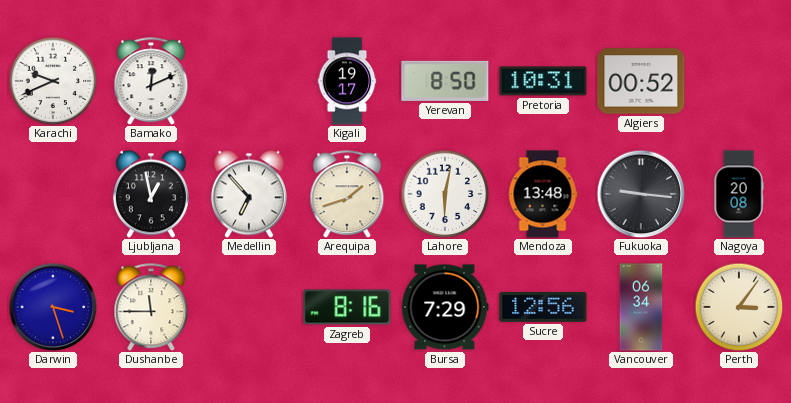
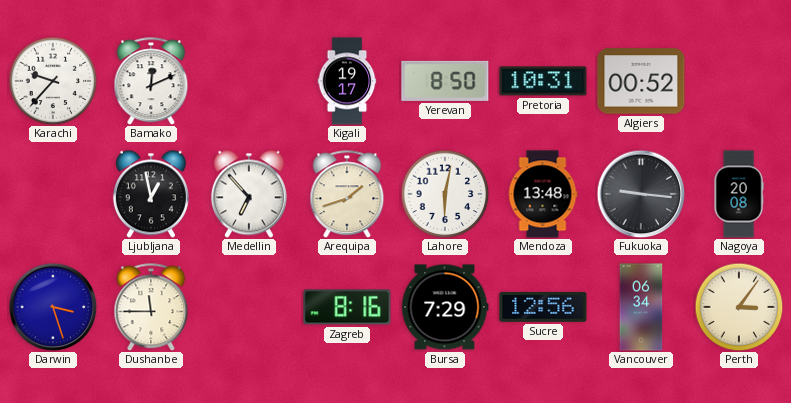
Karachi: 9:41 -> 9:37 (53, 81)
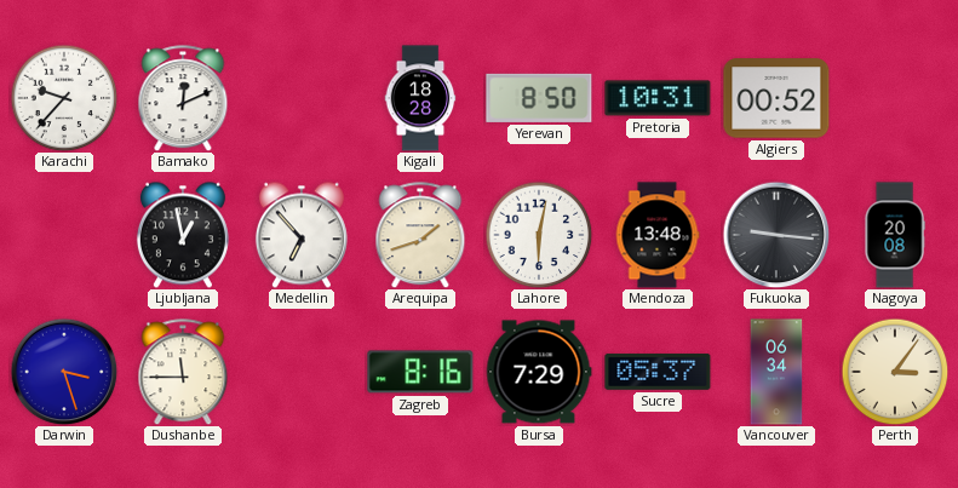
Kigali: 19:17 -> 18:28 (420, 98)
Sucre: 12:56 -> 05:37 (658, 372)
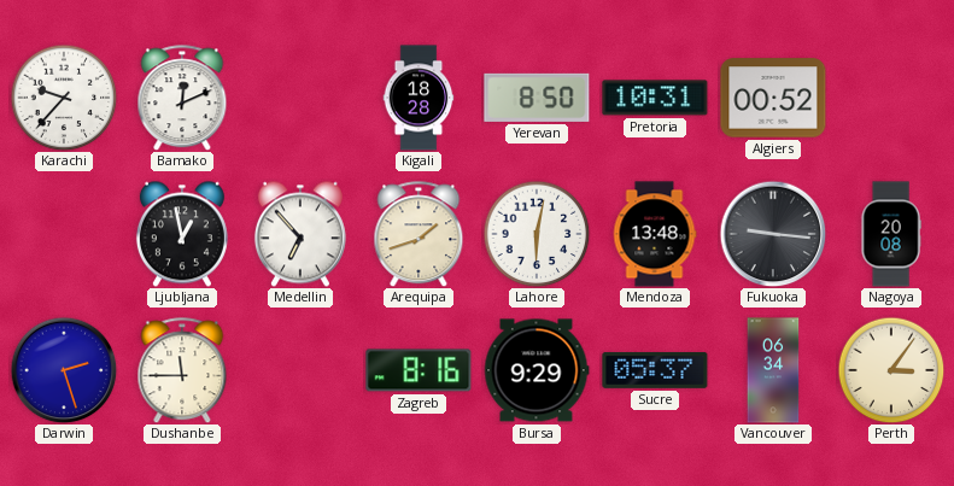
Darwin: 3:27 -> 2:27 (64, 370)
Bursa: 7:29 -> 9:29 (537, 370)
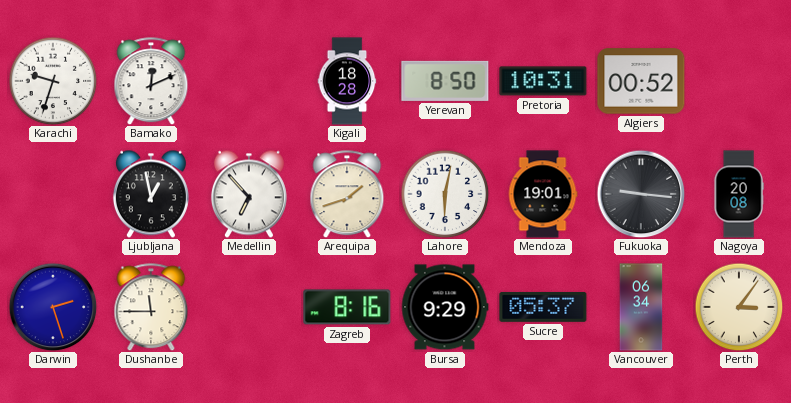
Karachi: 9:37 -> 9:33 (53, 81)
Mendoza: 13:48 -> 19:01 (543, 194)
